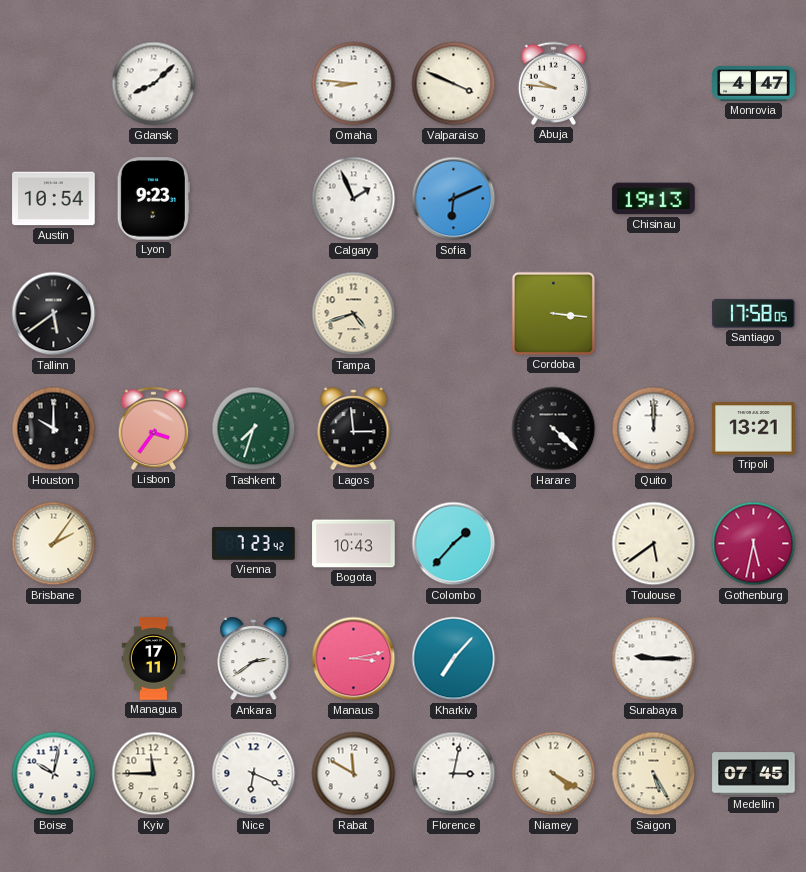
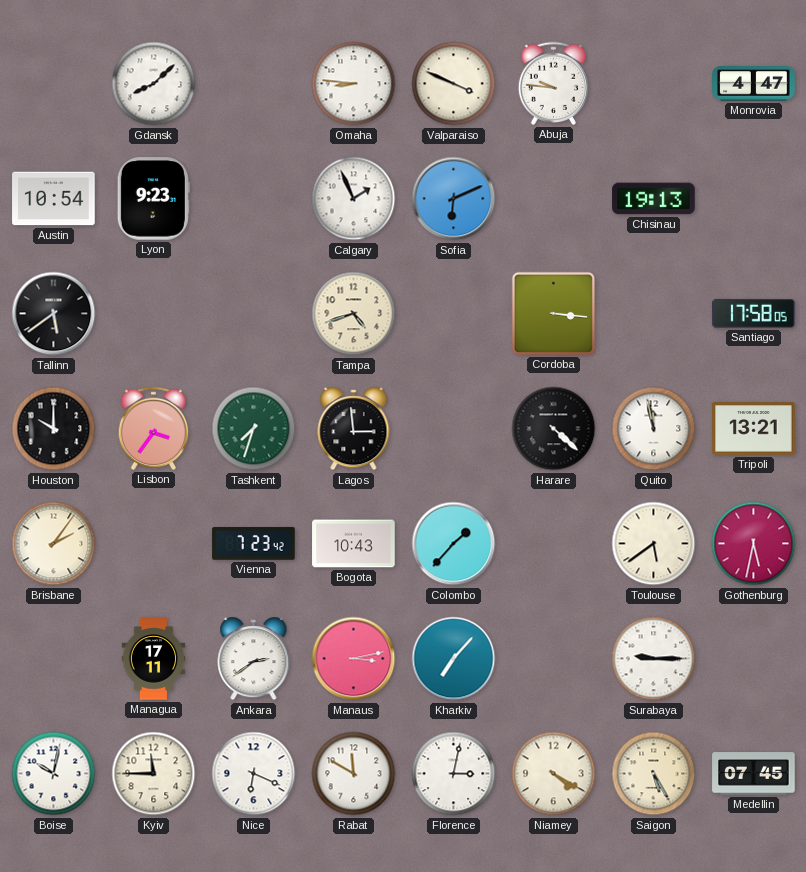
Quito: 12:00 -> 11:58 (654, 429)
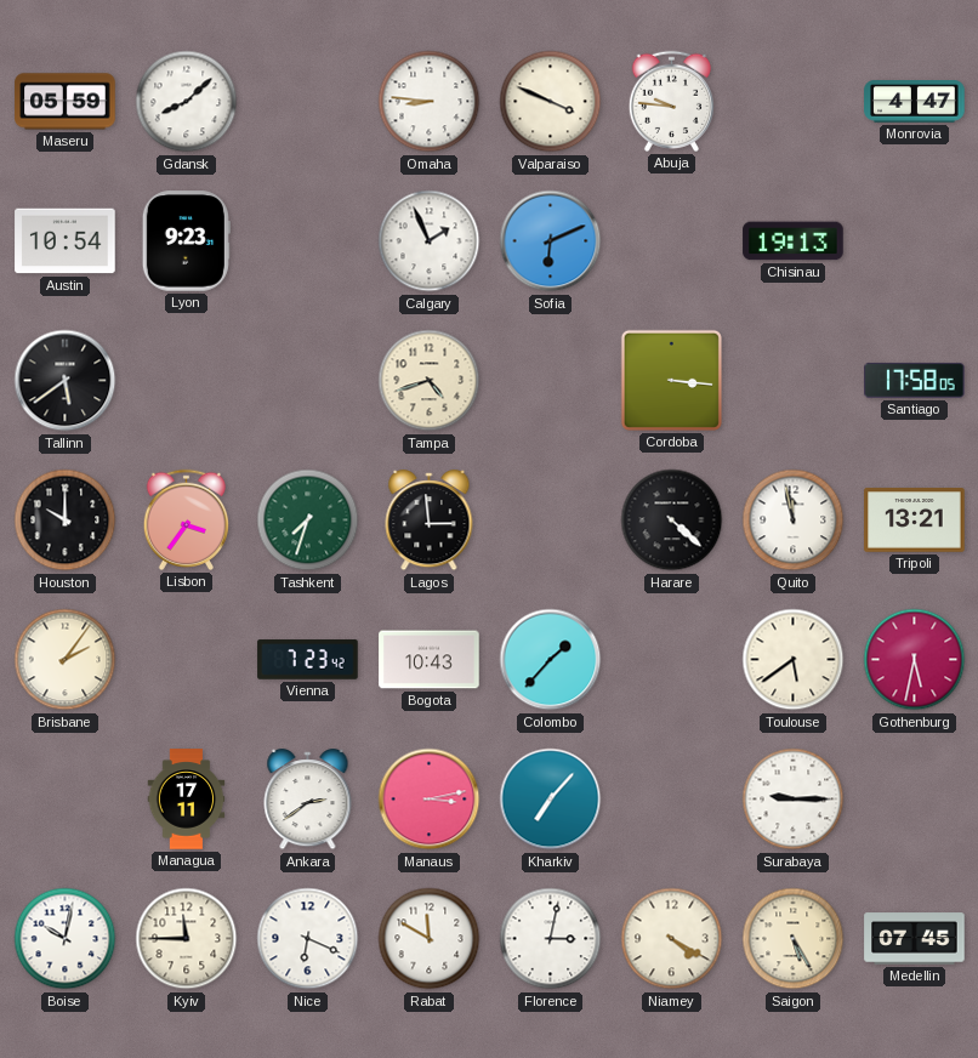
Maseru: none -> 05:59 (66, 102)
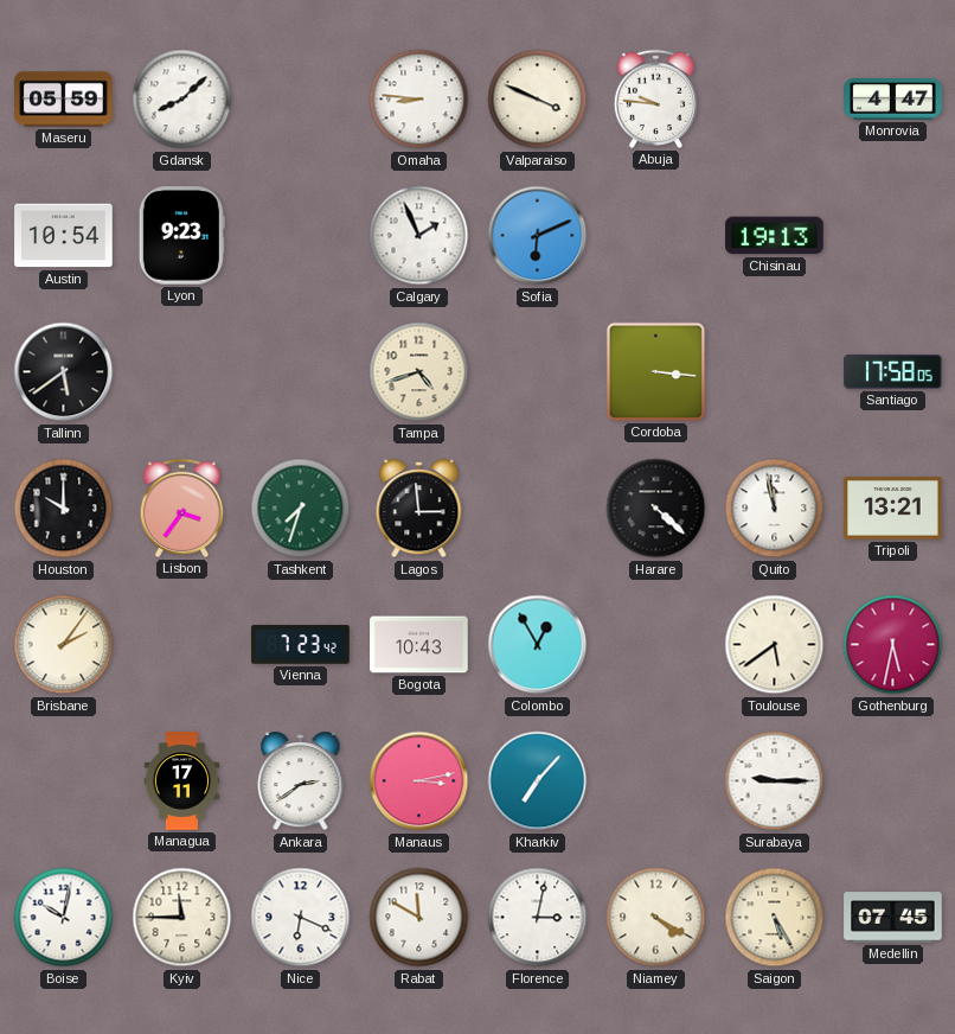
Colombo: 1:37 -> 12:55 (538, 645)
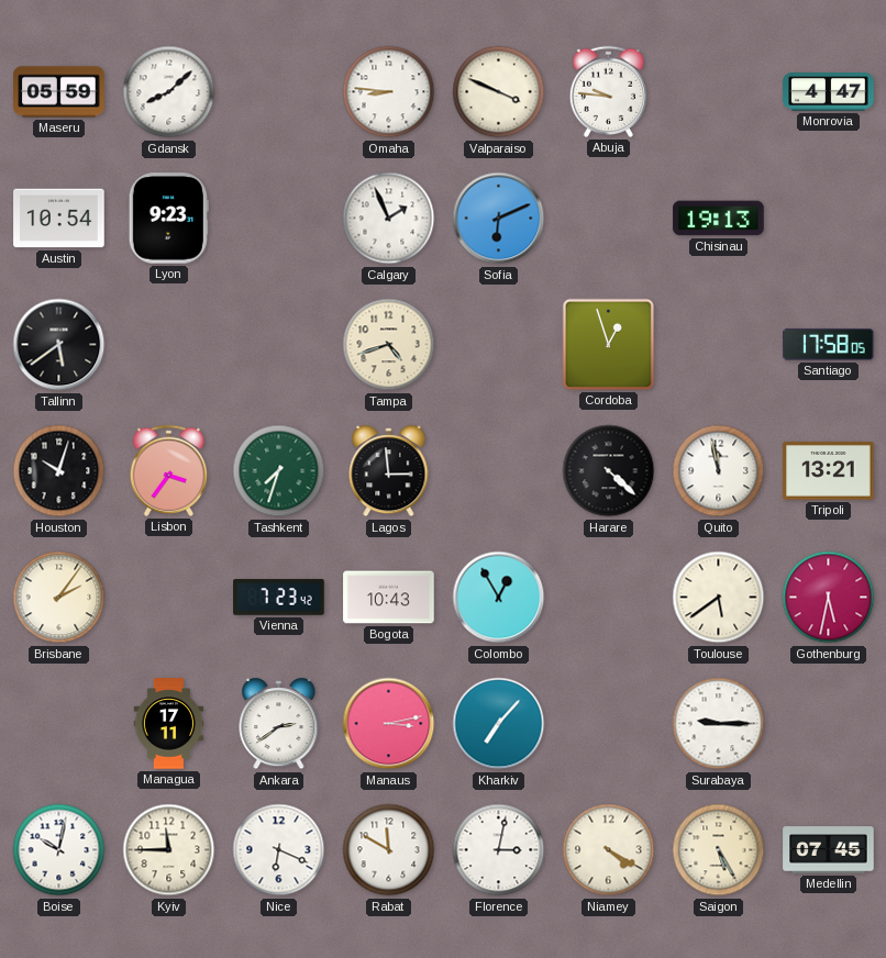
Cordoba: 3:16 -> 12:57 (608, 344)
Houston: 10:00 -> 10:03 (59, 471)
